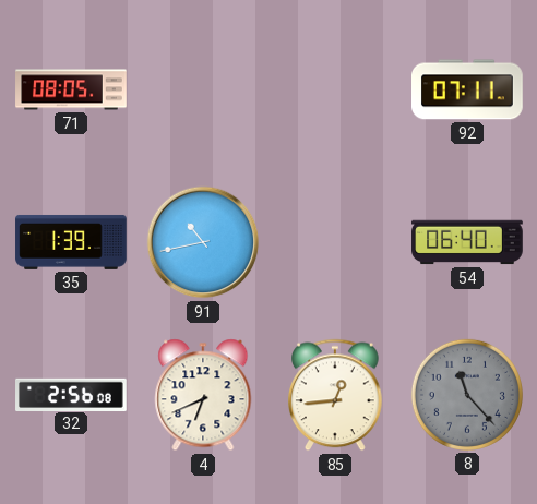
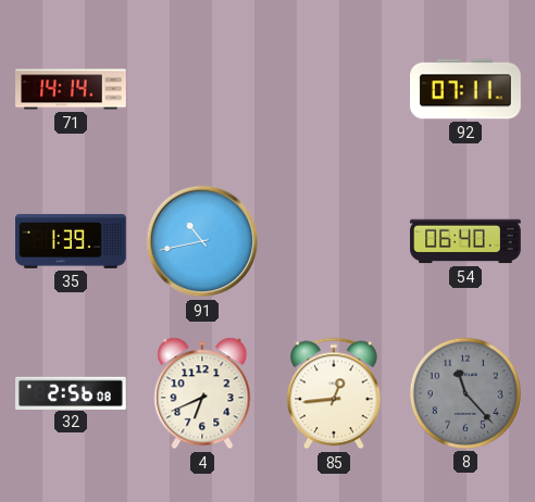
71: 08:05 -> 14:14 (71, 89)
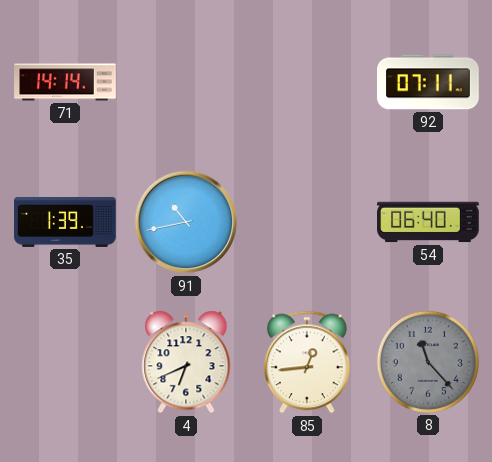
32: 2:56 -> none (71, 392)
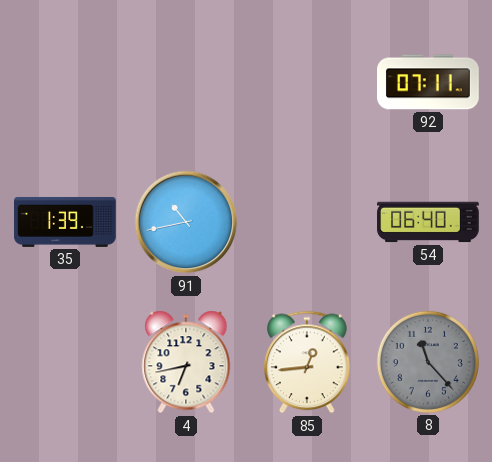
71: 14:14 -> none (65, 82)
4: 6:41 -> 6:43 (186, 362)
